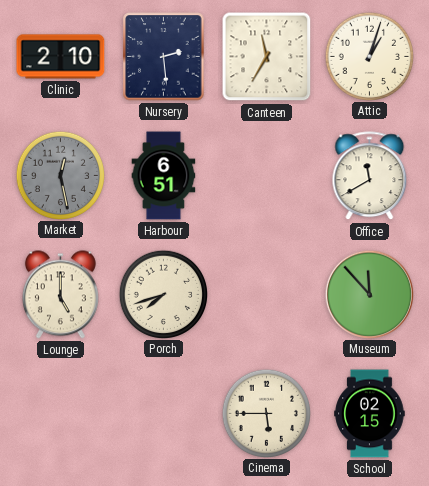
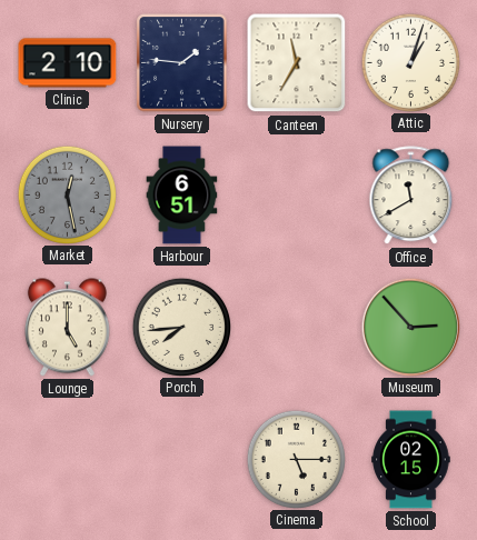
Nursery: 2:29 -> 1:46 (182, 63)
Porch: 7:42 -> 7:44 (181, 327)
Museum: 11:53 -> 2:53 (410, 327)
Cinema: 5:45 -> 5:15 (296, 459)
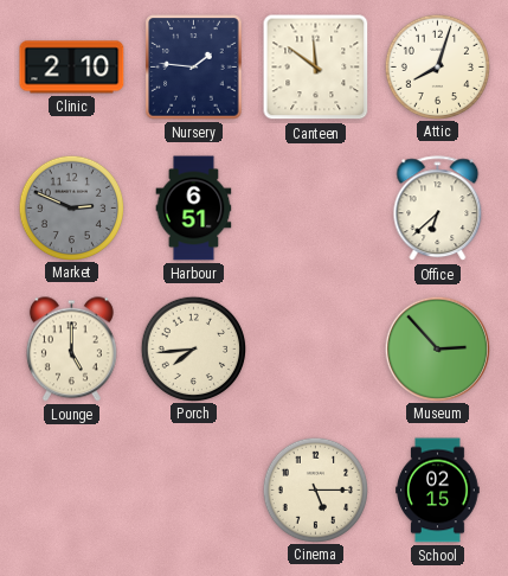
Canteen: 11:35 -> 11:51 (316, 68)
Attic: 1:03 -> 8:03 (437, 66)
Market: 12:28 -> 2:49 (71, 207)
Office: 11:40 -> 6:38 (438, 209)
